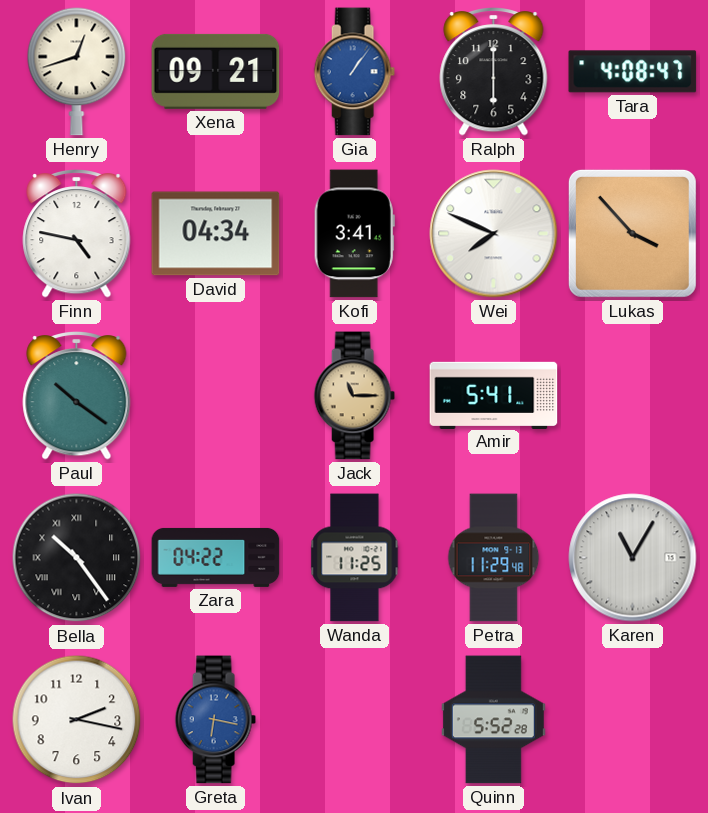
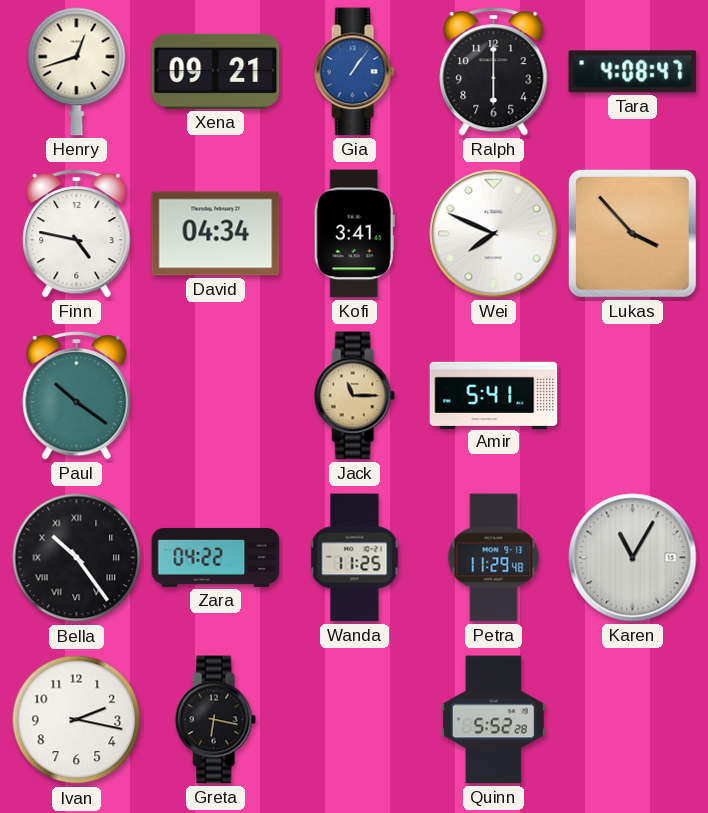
Greta dial: blue -> black (215, 720)
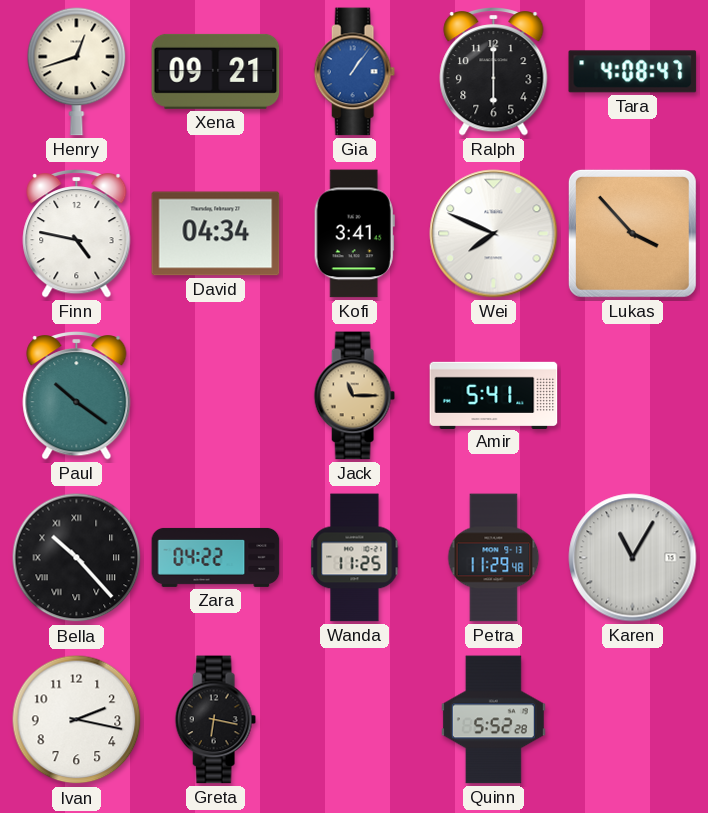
Bella: 10:24 -> 10:23 (77, 558)
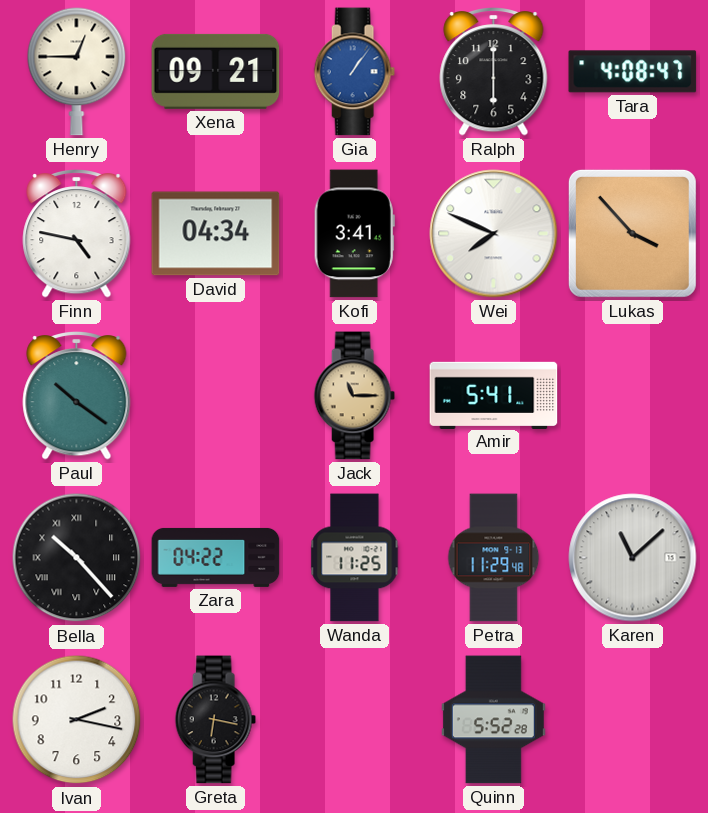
Henry: 12:42 -> 12:45 (77, 71)
Karen: 11:05 -> 11:08 (633, 558)
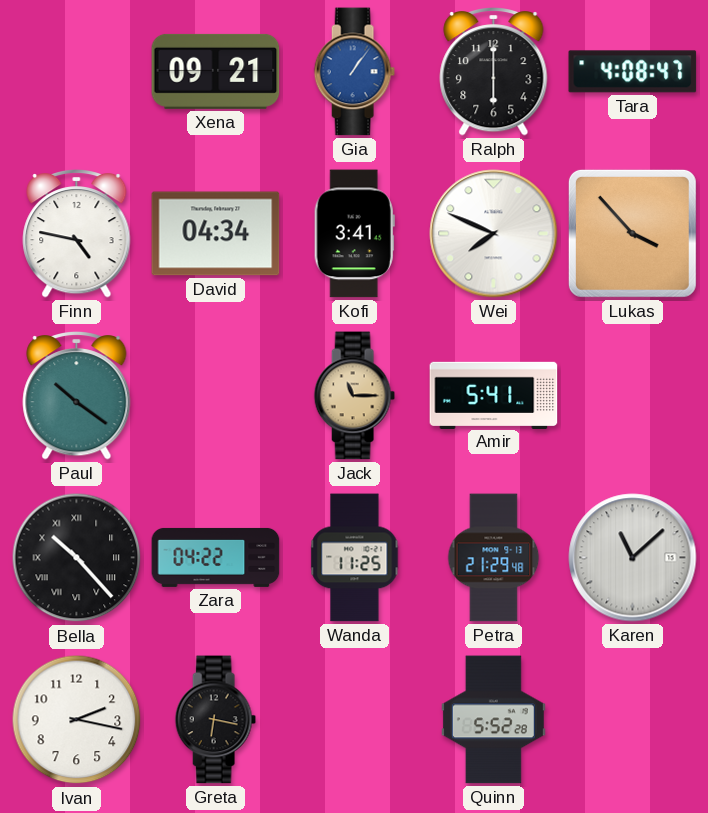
Henry: 12:45 -> none (77, 71)
Petra: 11:29 -> 21:29 (494, 558)
